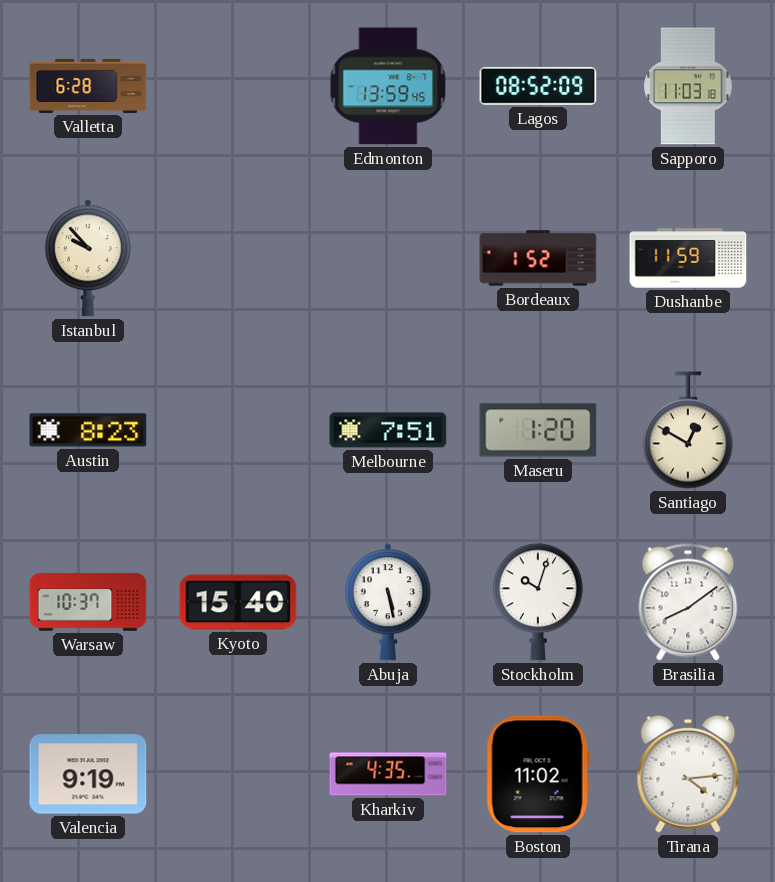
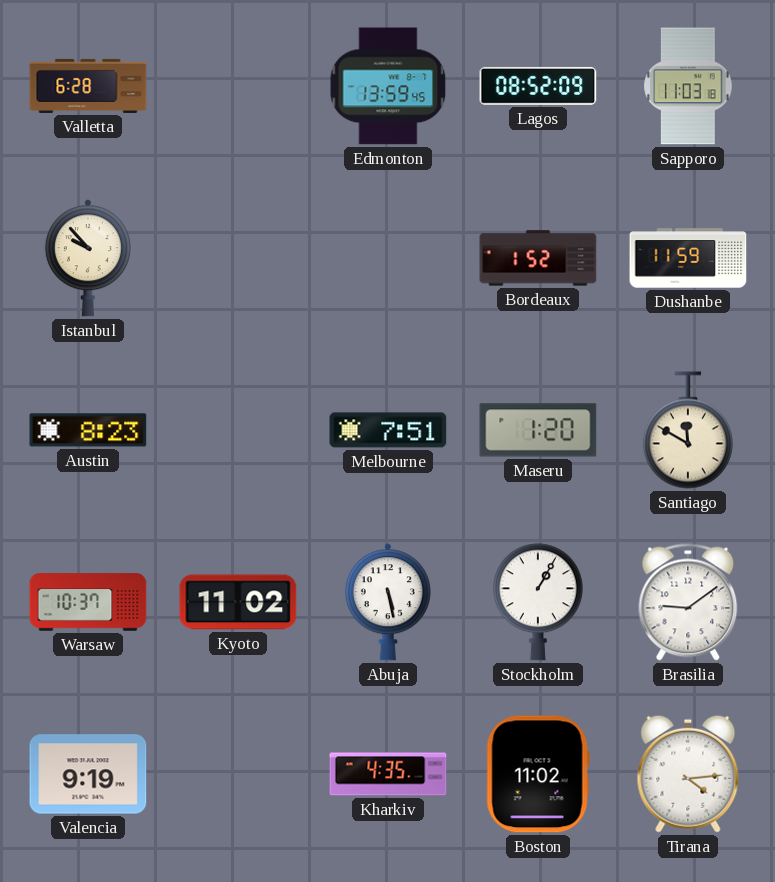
Santiago: 12:50 -> 11:50 (688, 430)
Kyoto: 15:40 -> 11:02 (238, 602)
Stockholm: 10:03 -> 1:05 (538, 602)
Brasilia: 8:09 -> 9:09 (688, 602)
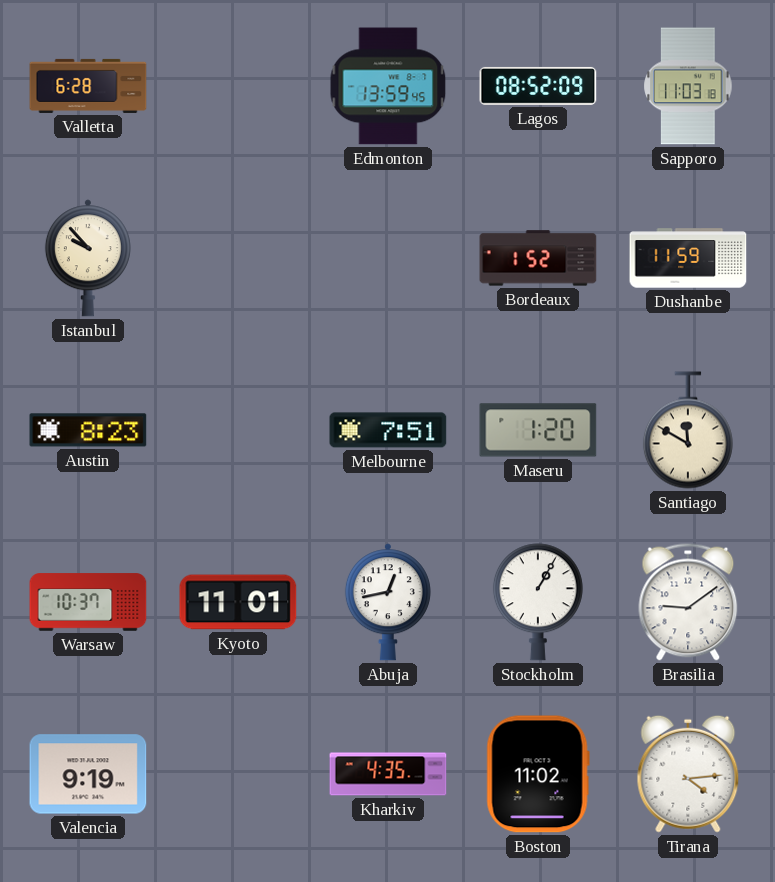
Kyoto: 11:02 -> 11:01 (238, 602)
Abuja: 5:28 -> 12:43 (388, 602)
